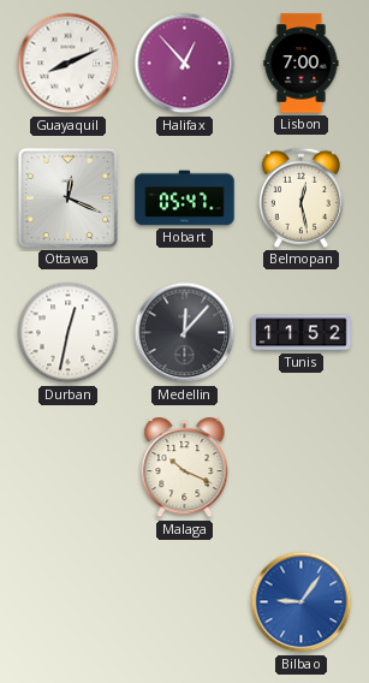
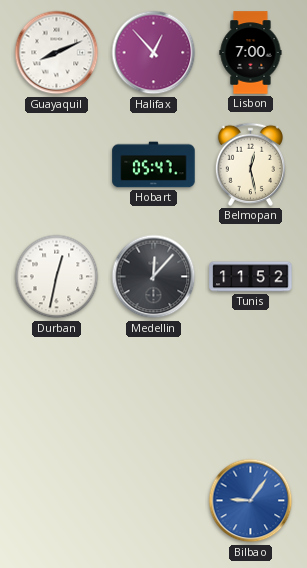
Ottawa: 12:19 -> none (67, 197)
Malaga: 10:19 -> none (185, 468)
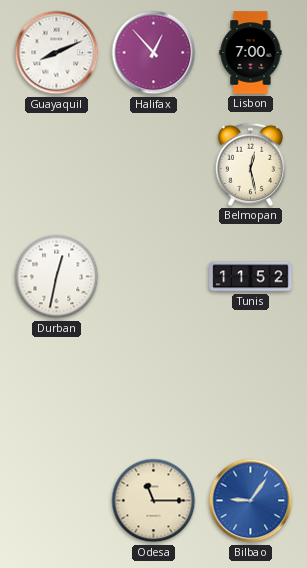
Hobart: 05:47 -> none (154, 165)
Medellin: 12:07 -> none (154, 277)
Odesa: none -> 11:15 (154, 501)
